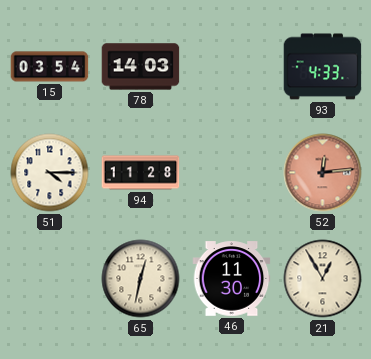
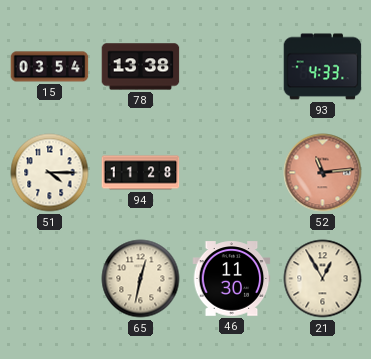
78: 14:03 -> 13:38 (141, 67)
52: 12:14 -> 11:14 (323, 173)
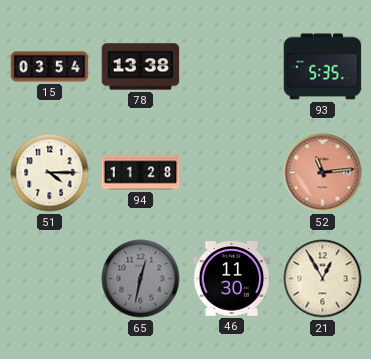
93: 4:33 -> 5:35 (323, 67)
65 dial: cream -> grey (141, 279)
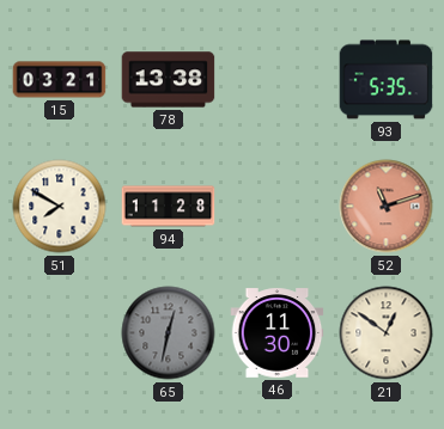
15: 03:54 -> 03:21 (60, 80)
51: 4:15 -> 7:50 (60, 207)
52: 11:14 -> 11:12 (387, 207)
21: 12:55 -> 12:51 (387, 333)
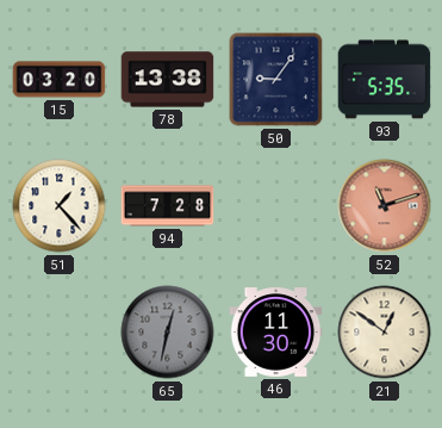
15: 03:21 -> 03:20 (60, 80)
50: none -> 9:06 (276, 80)
51: 7:50 -> 1:23 (60, 206)
94: 11:28 -> 7:28 (168, 206)
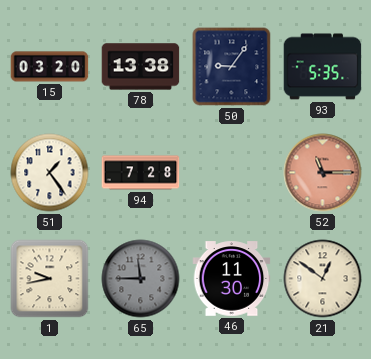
51: 1:23 -> 1:24 (50, 173)
52: 11:12 -> 11:15 (323, 173)
1: none -> 9:43 (50, 279)
65: 12:32 -> 11:45 (141, 279)
